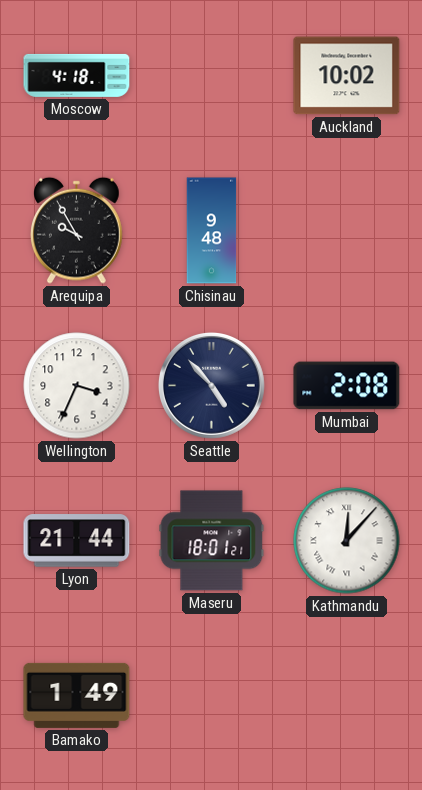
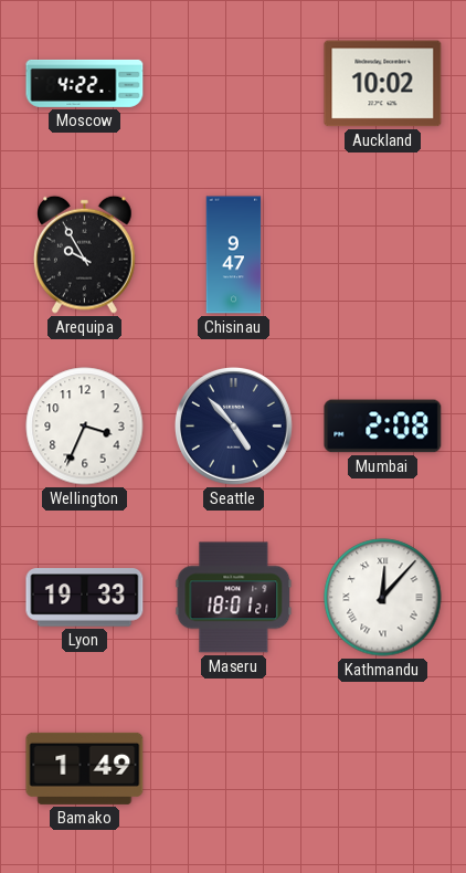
Moscow: 4:18 -> 4:22 (85, 83)
Chisinau: 9:48 -> 9:47 (234, 255)
Lyon: 21:44 -> 19:33 (85, 598)
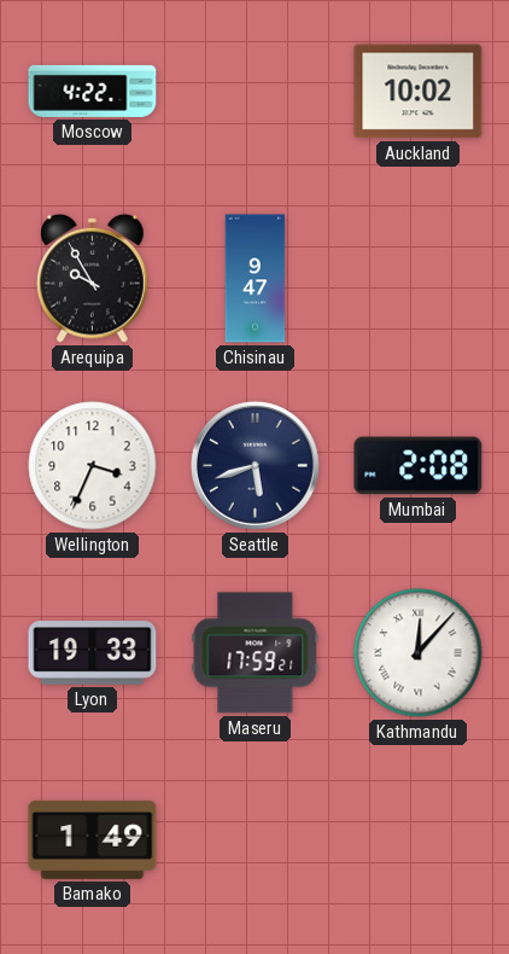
Seattle: 4:53 -> 5:42 (255, 465)
Maseru: 18:01 -> 17:59 (256, 653)
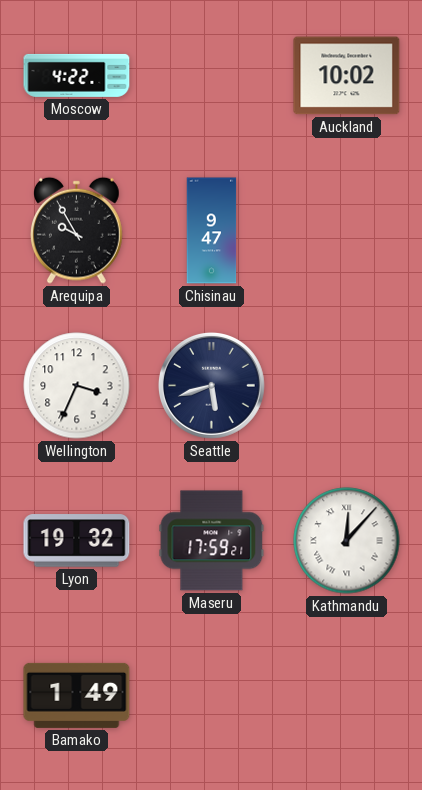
Mumbai: 2:08 -> none (419, 466)
Lyon: 19:33 -> 19:32 (77, 541)
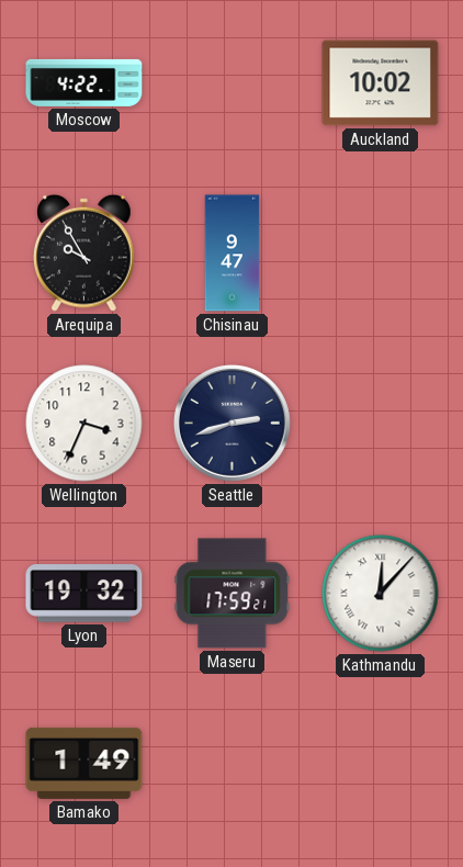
Seattle: 5:42 -> 2:42 (231, 423)
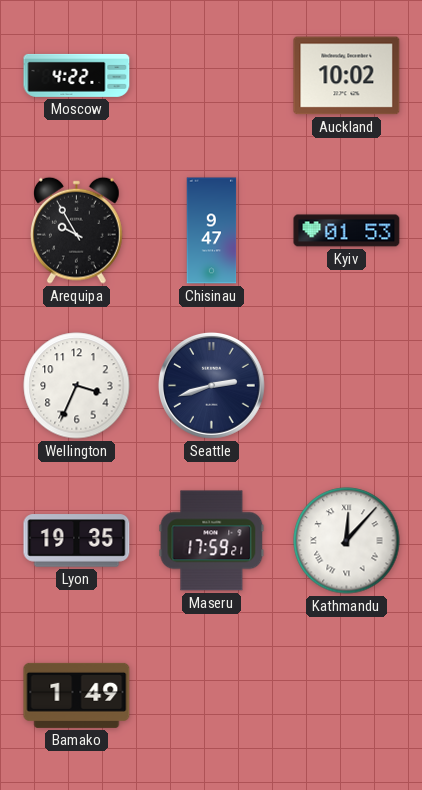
Kyiv: none -> 01:53 (347, 231)
Lyon: 19:32 -> 19:35 (77, 541)
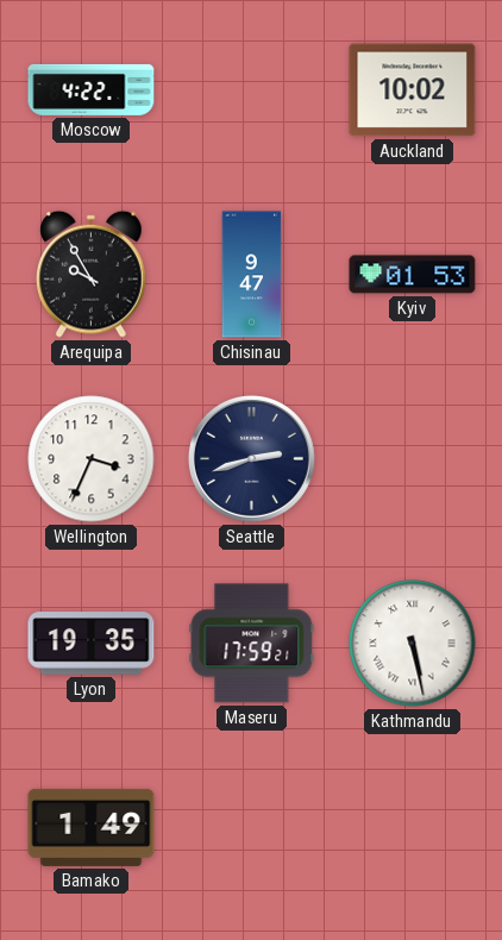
Kathmandu: 12:07 -> 5:28 (413, 644)
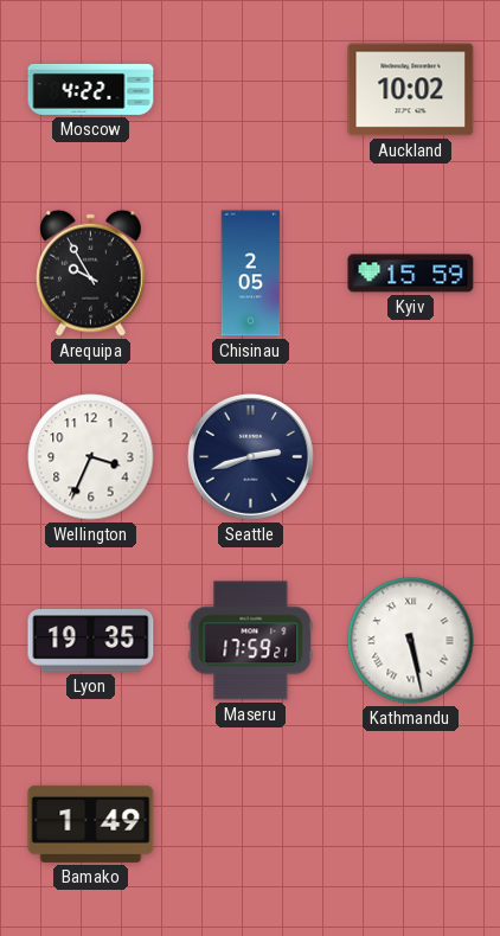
Chisinau: 9:47 -> 2:05 (251, 274)
Kyiv: 01:53 -> 15:59 (411, 274)
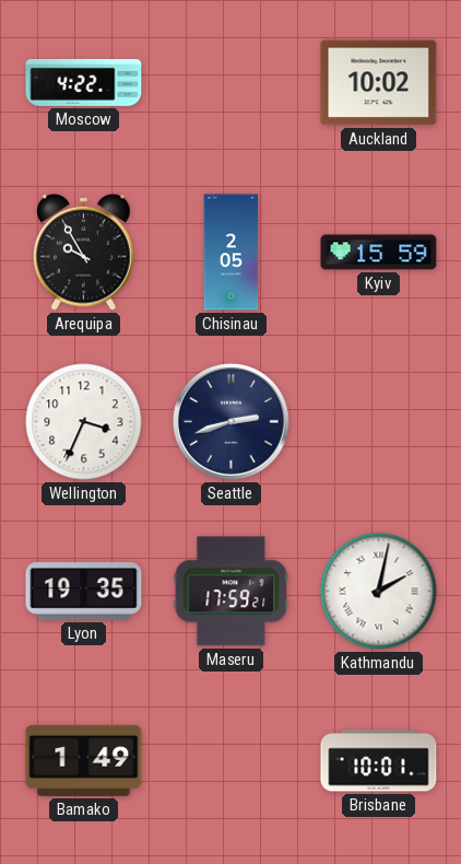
Kathmandu: 5:28 -> 2:02 (379, 592)
Brisbane: none -> 10:01 (379, 761)
